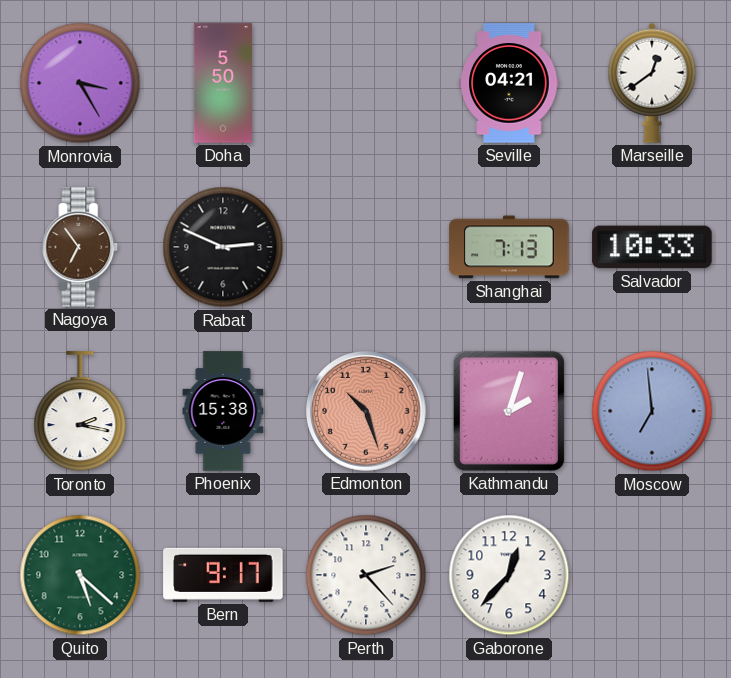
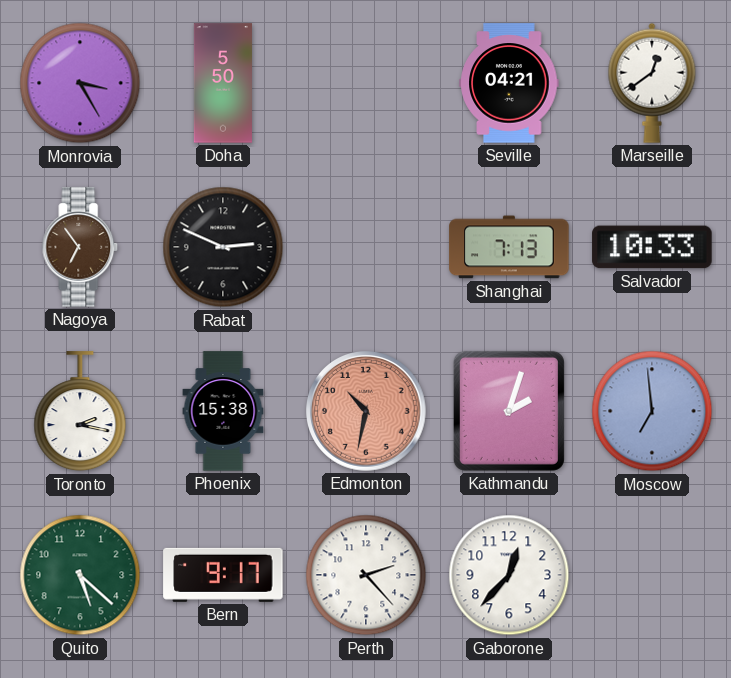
Edmonton: 10:27 -> 10:32 (367, 412)
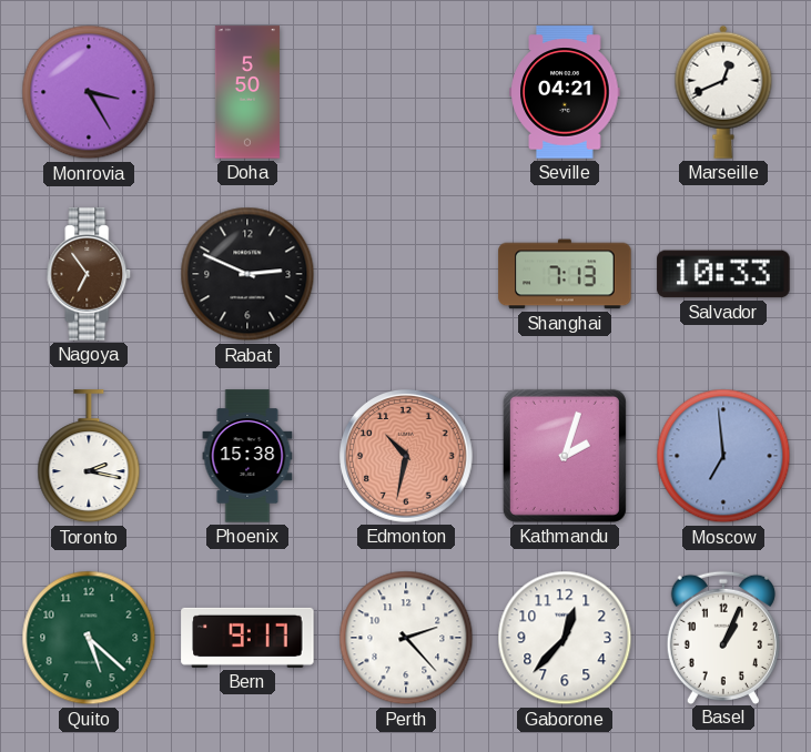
Marseille: 12:39 -> 12:41 (723, 92)
Basel: none -> 1:04 (723, 637)
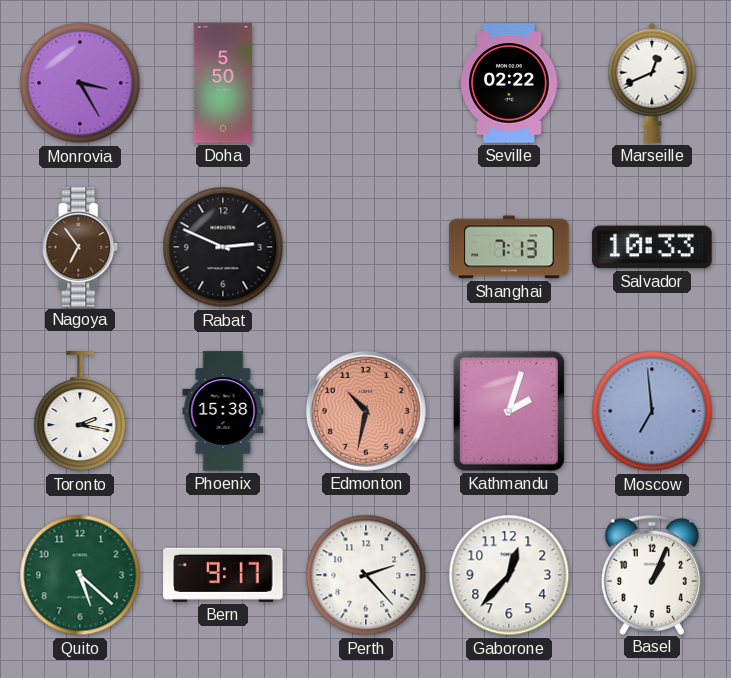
Seville: 04:21 -> 02:22 (509, 83)
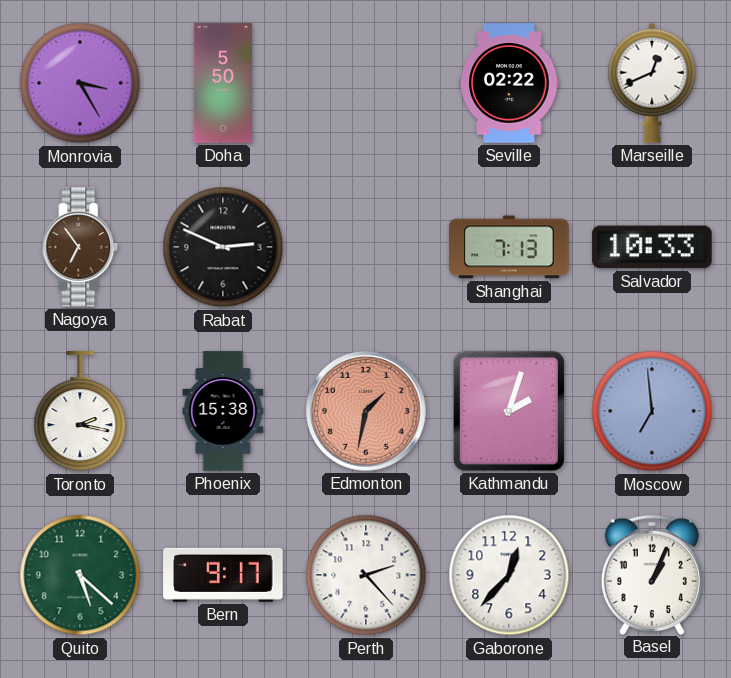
Edmonton: 10:32 -> 1:32 (367, 412)
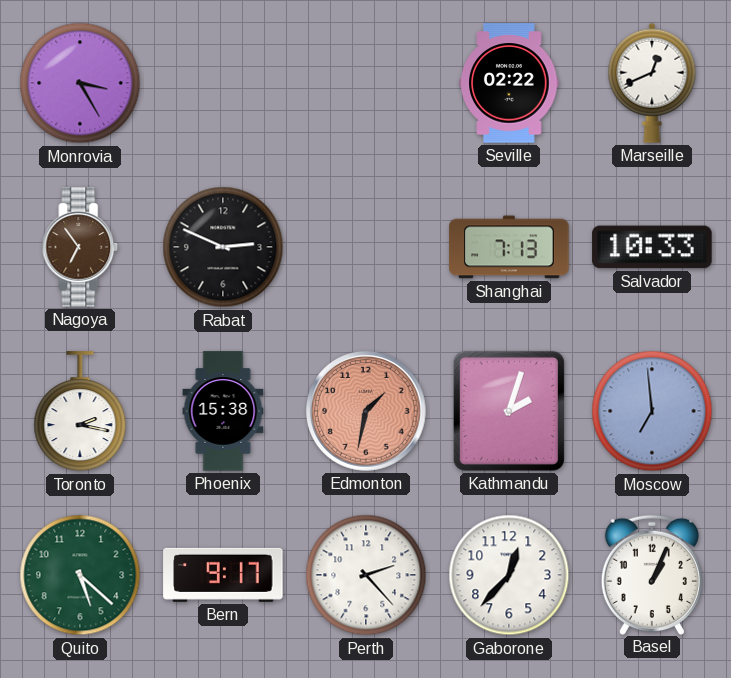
Doha: 5:50 -> none (223, 83)
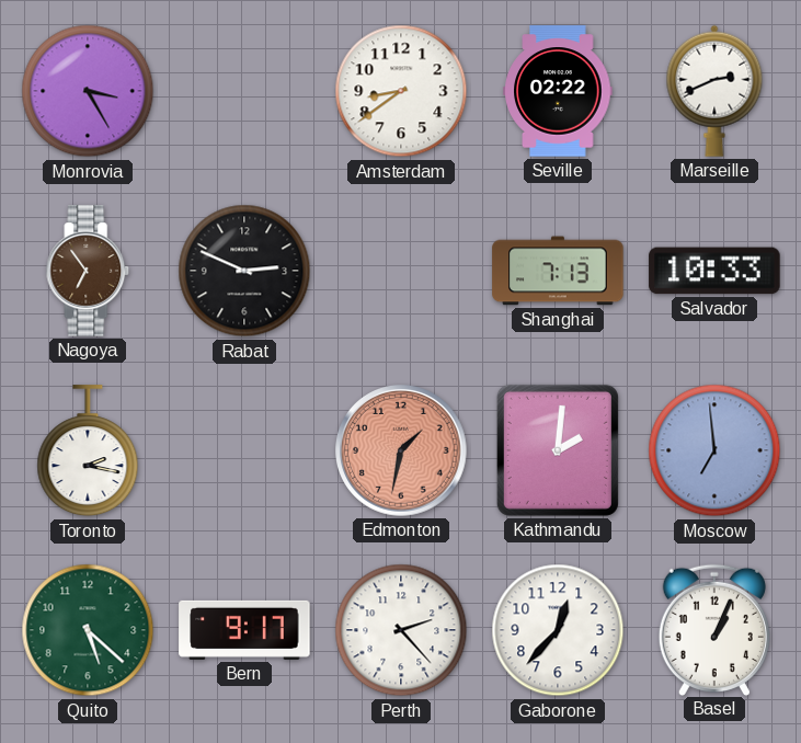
Amsterdam: none -> 8:39 (401, 91)
Marseille: 12:41 -> 2:41 (714, 91)
Phoenix: 15:38 -> none (223, 411)
Kathmandu: 2:03 -> 2:01 (558, 450)
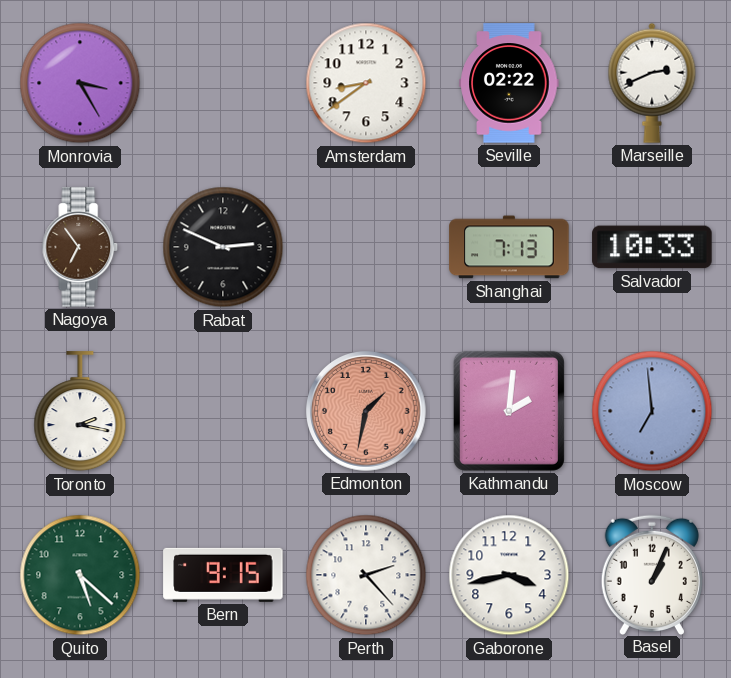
Bern: 9:17 -> 9:15 (223, 575)
Gaborone: 12:37 -> 3:43 (509, 575)
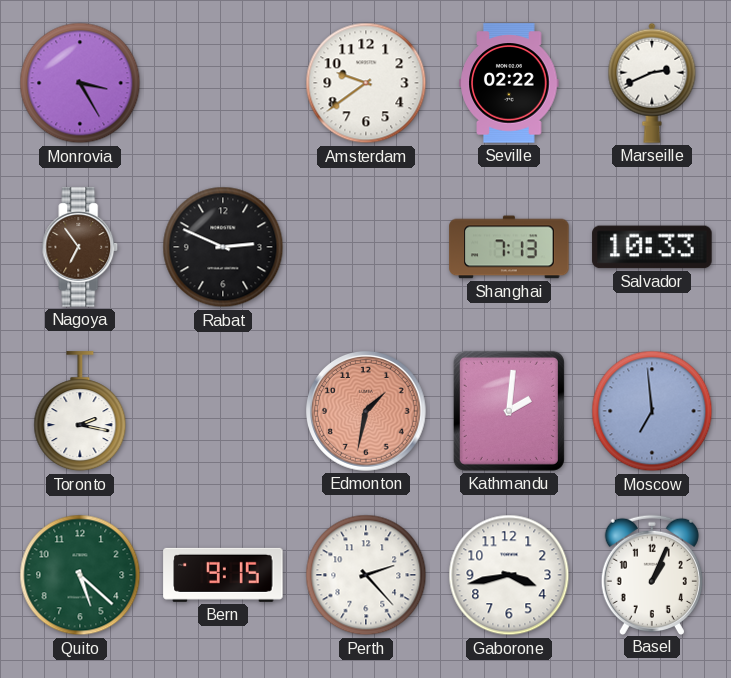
Amsterdam: 8:39 -> 9:39 (366, 83)
